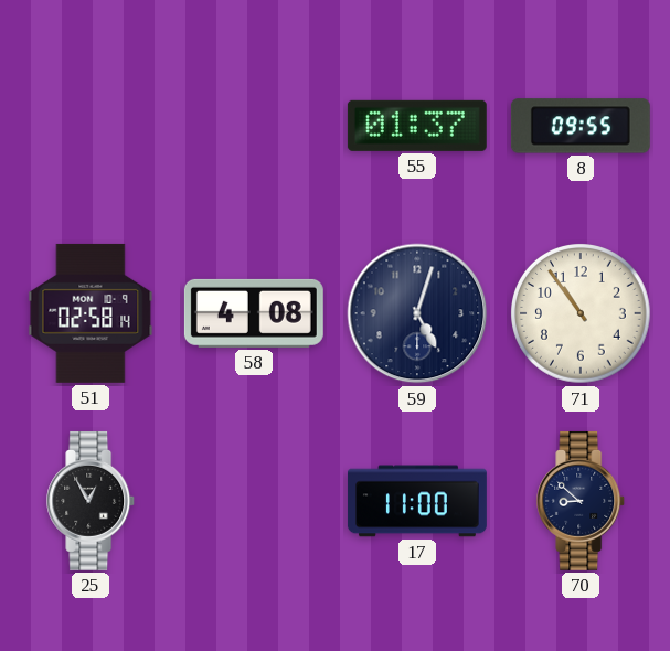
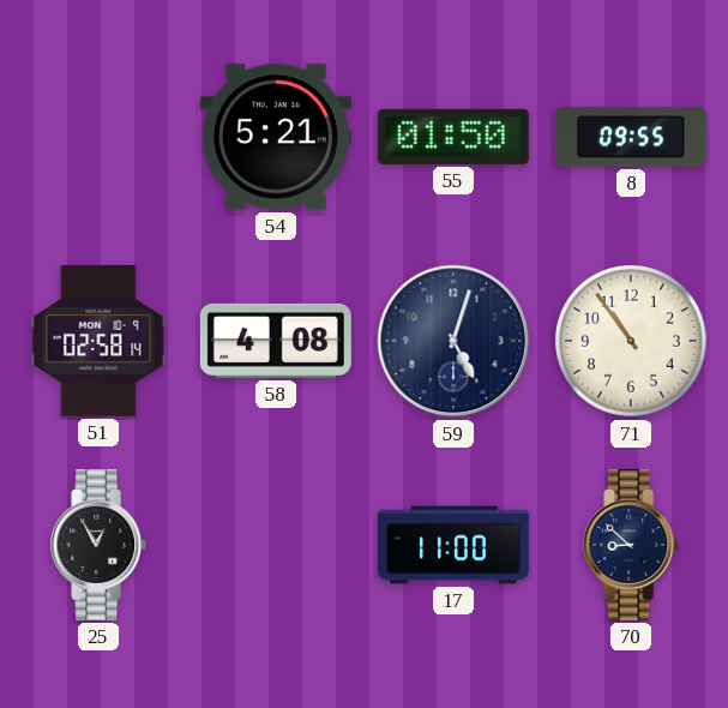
54: none -> 5:21 (276, 137)
55: 01:37 -> 01:50 (453, 137)
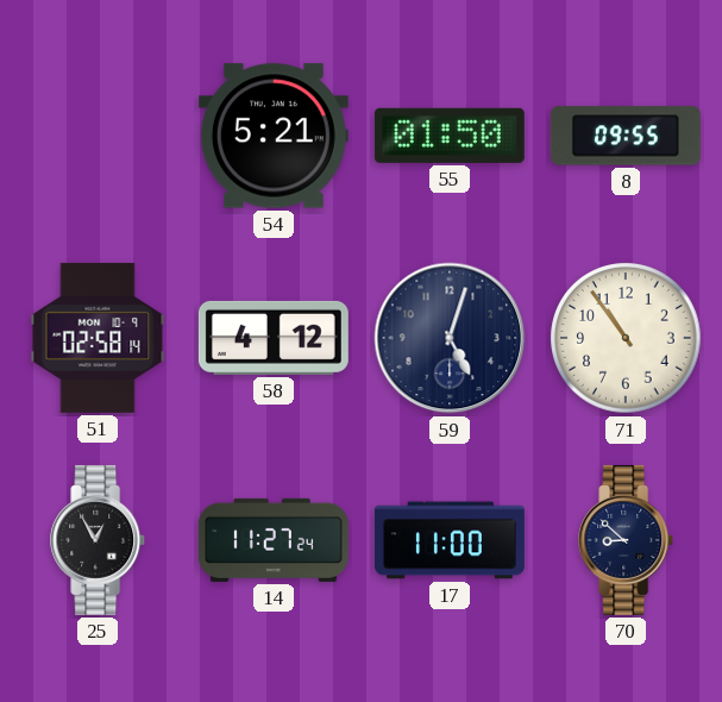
58: 4:08 -> 4:12 (274, 338)
14: none -> 11:27 (274, 540)
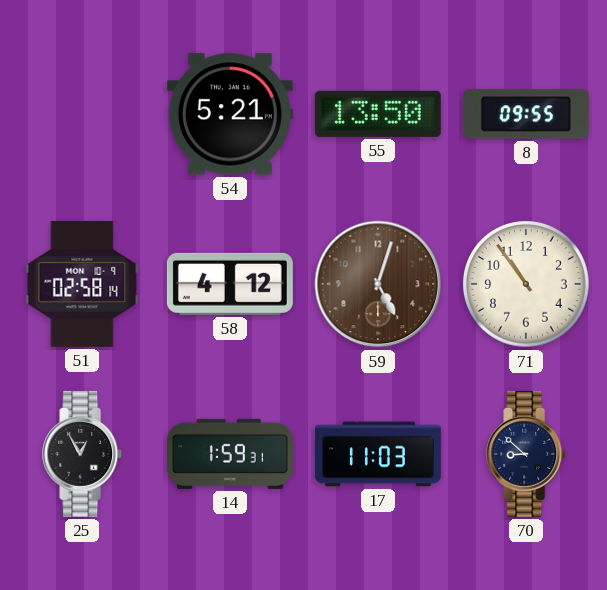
55: 01:50 -> 13:50 (378, 114)
59 dial: navy -> brown (378, 284)
14: 11:27 -> 1:59 (230, 454)
17: 11:00 -> 11:03 (378, 454)
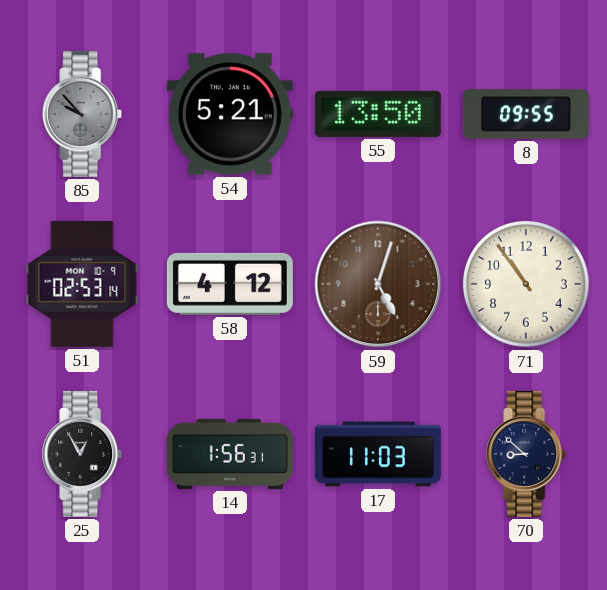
85: none -> 9:53 (83, 114)
51: 02:58 -> 02:53 (82, 284)
14: 1:59 -> 1:56 (230, 454)
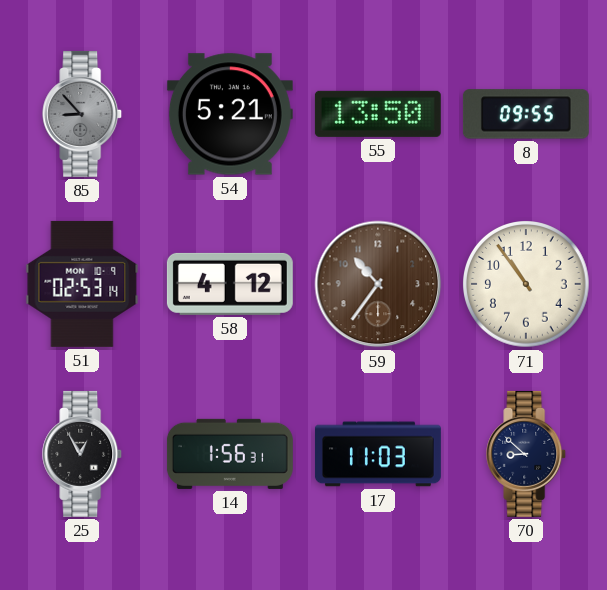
85: 9:53 -> 8:53 (83, 114)
59: 5:03 -> 10:36 (378, 284)
